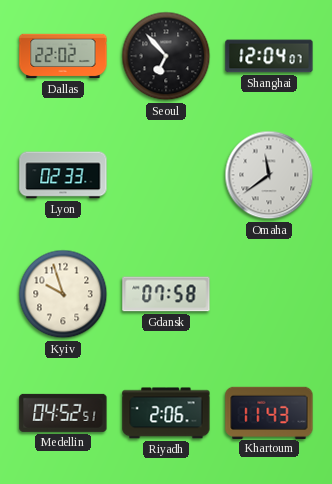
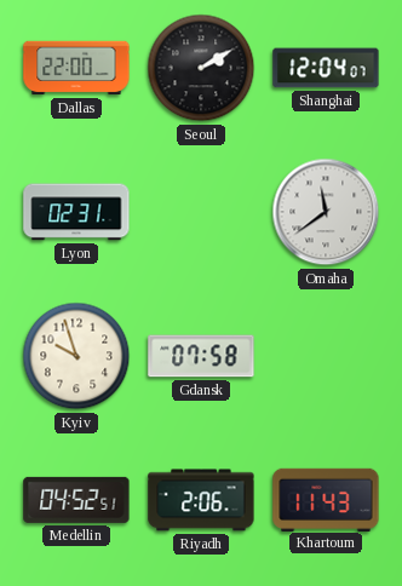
Dallas: 22:02 -> 22:00 (76, 68)
Seoul: 6:53 -> 2:10 (201, 68)
Lyon: 02:33 -> 02:31 (76, 212)
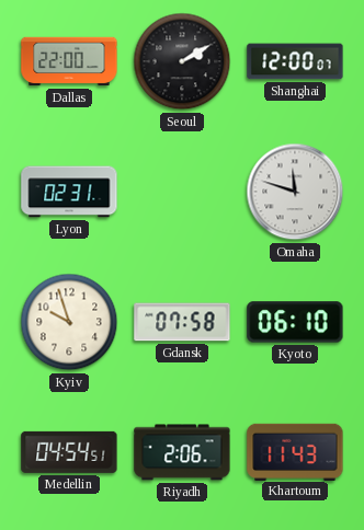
Shanghai: 12:04 -> 12:00 (295, 61)
Omaha: 11:39 -> 11:48 (295, 192)
Kyoto: none -> 06:10 (295, 322)
Medellin: 04:52 -> 04:54 (69, 452)
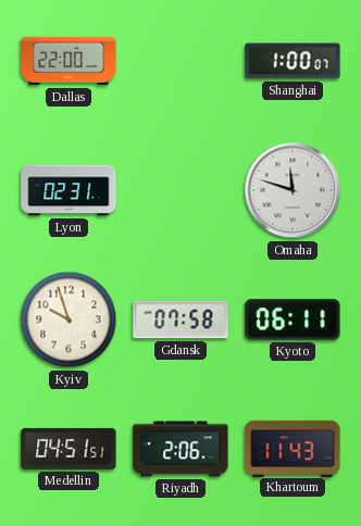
Seoul: 2:10 -> none (182, 61)
Shanghai: 12:00 -> 1:00 (292, 61)
Kyoto: 06:10 -> 06:11 (292, 320)
Medellin: 04:54 -> 04:51 (69, 449)
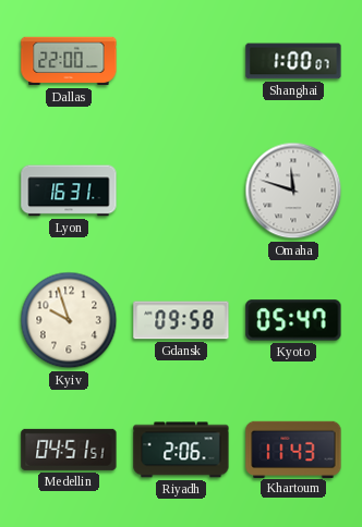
Lyon: 02:31 -> 16:31 (69, 191)
Gdansk: 07:58 -> 09:58 (181, 320)
Kyoto: 06:11 -> 05:47 (293, 320)
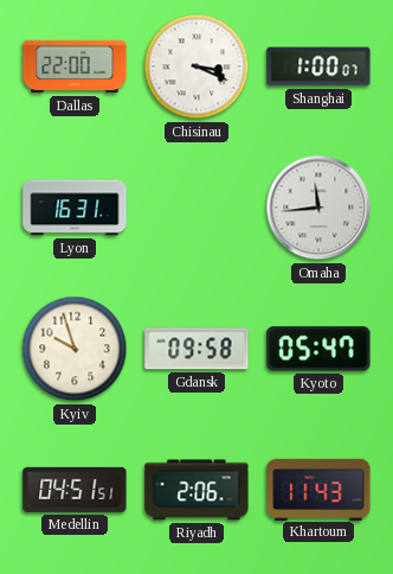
Chisinau: none -> 3:19 (196, 66)
Omaha: 11:48 -> 11:44 (318, 208)
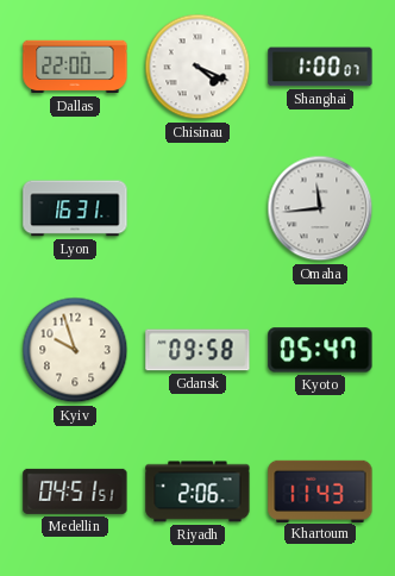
Chisinau: 3:19 -> 4:19 (197, 67)
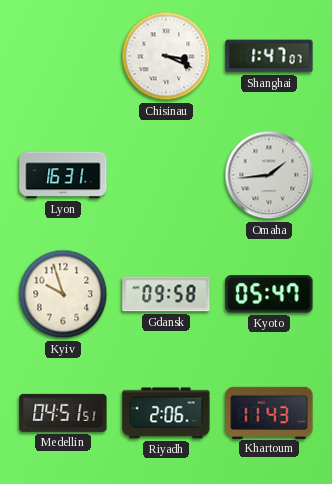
Dallas: 22:00 -> none (75, 67)
Chisinau: 4:19 -> 3:19 (166, 56)
Shanghai: 1:00 -> 1:47 (269, 56)
Omaha: 11:44 -> 1:44 (269, 175)
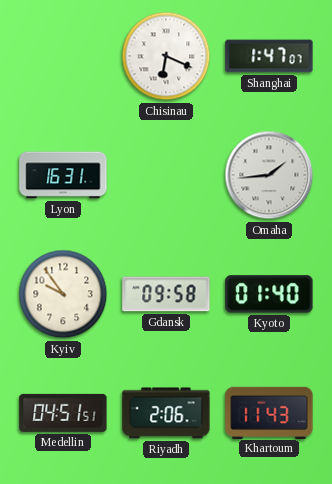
Chisinau: 3:19 -> 6:19 (166, 56)
Kyiv: 9:57 -> 9:54 (63, 294)
Kyoto: 05:47 -> 01:40 (269, 294)
